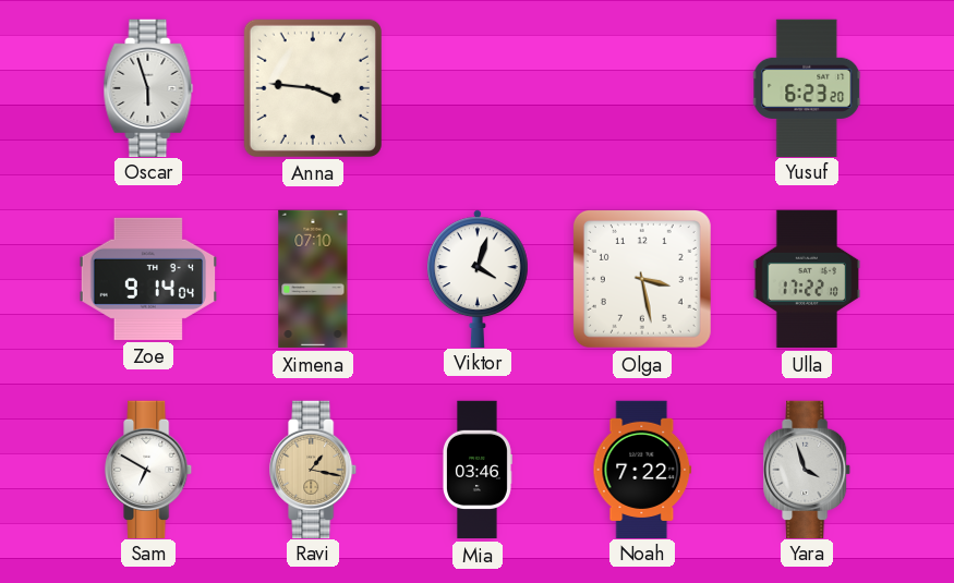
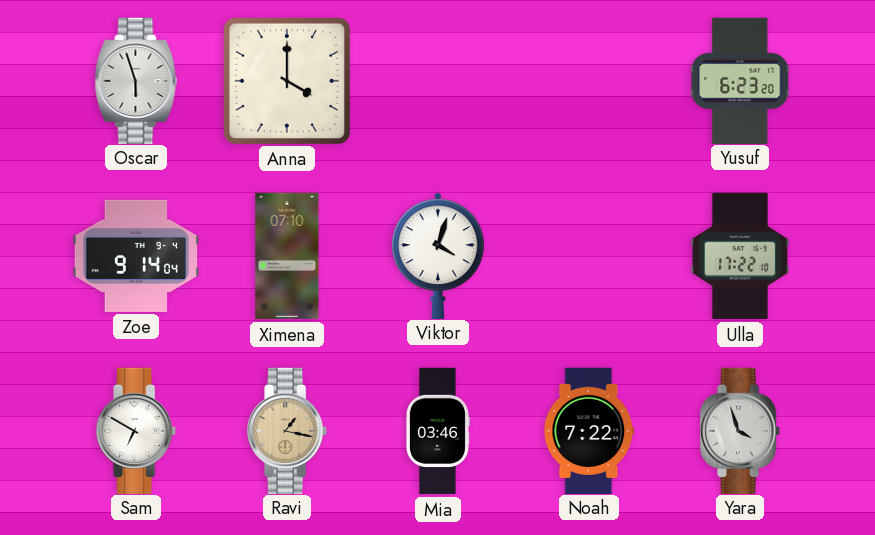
Anna: 3:46 -> 4:00 (287, 81)
Olga: 3:28 -> none (642, 279)
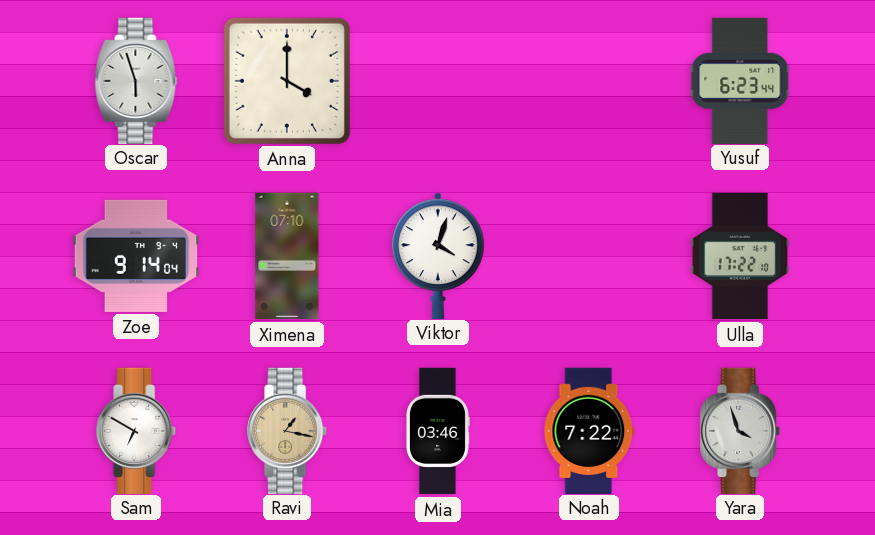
Yusuf: 6:23:20 -> 6:23:44 (740, 80)
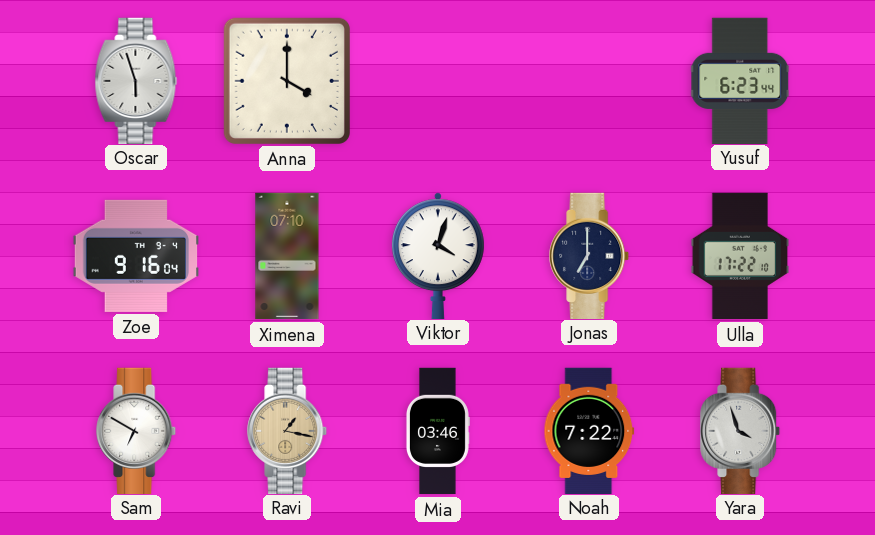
Zoe: 9:14 -> 9:16 (135, 256)
Jonas: none -> 7:00 (590, 255)
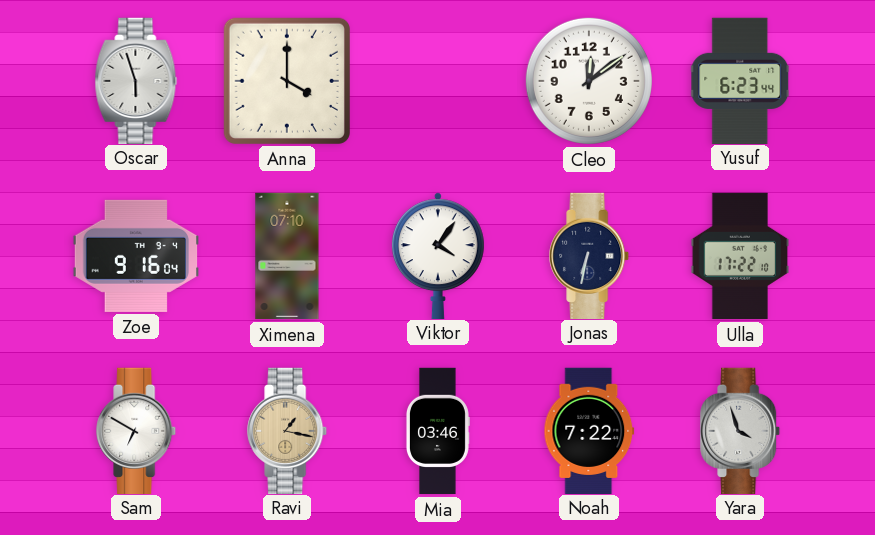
Cleo: none -> 12:09 (589, 81)
Viktor: 4:03 -> 4:06 (438, 255)
Jonas: 7:00 -> 6:32 (590, 255)
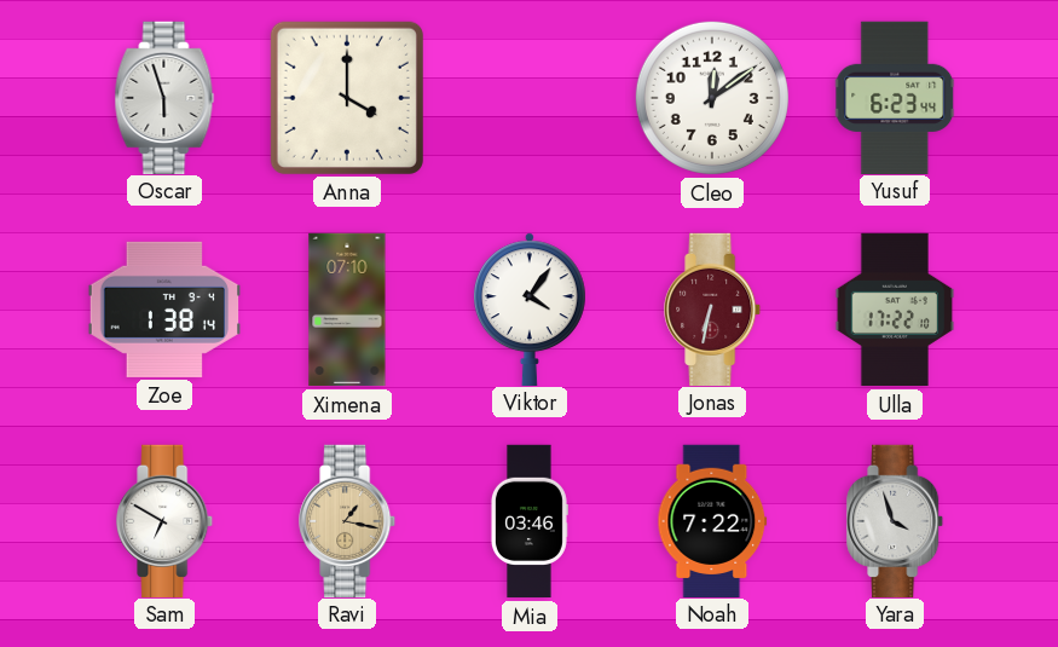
Zoe: 9:16 -> 1:38 (163, 310)
Jonas dial: navy -> burgundy (713, 308)
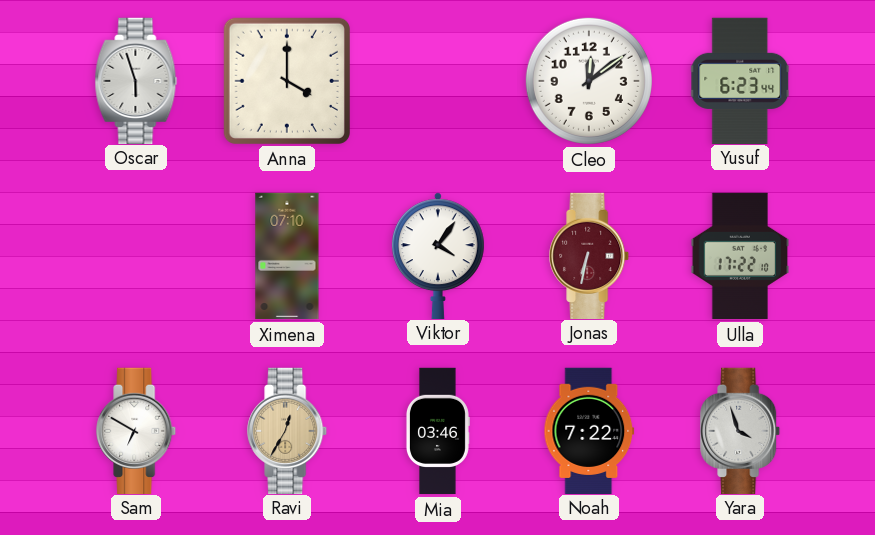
Zoe: 1:38 -> none (163, 310)
Ravi: 1:17 -> 12:35 (288, 430)
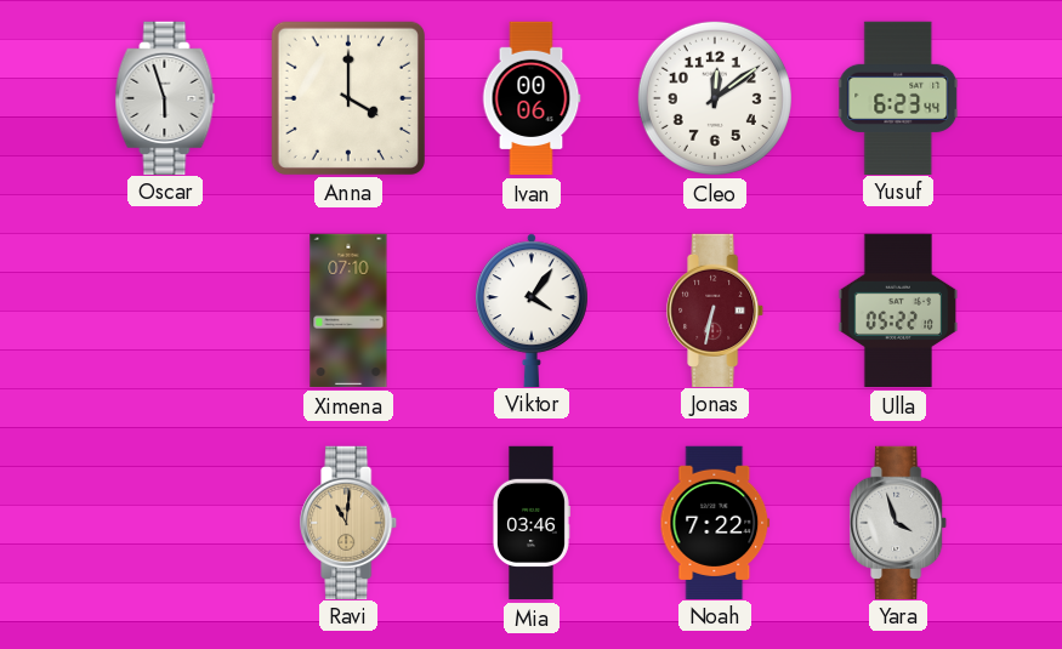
Ivan: none -> 00:06 (532, 98)
Ulla: 17:22 -> 05:22 (898, 311)
Sam: 6:50 -> none (137, 430)
Ravi: 12:35 -> 11:01 (350, 522)
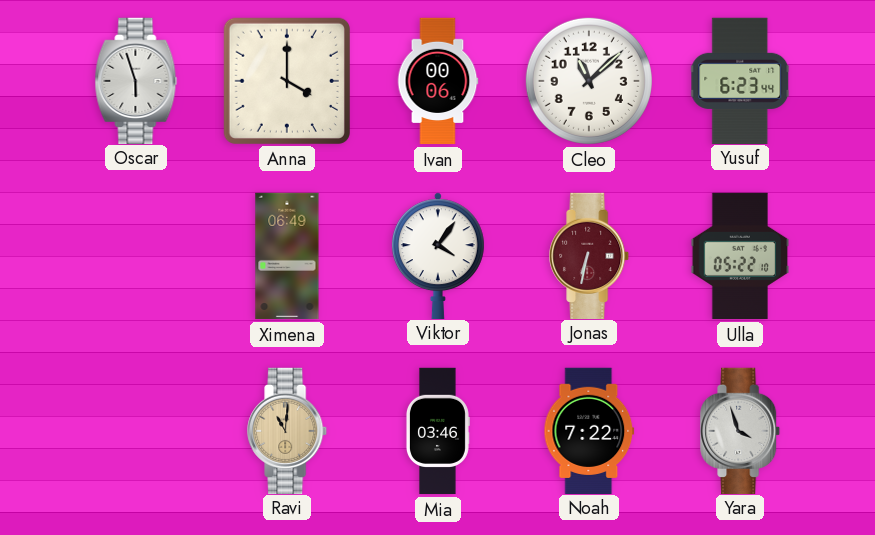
Cleo: 12:09 -> 11:08 (589, 81)
Ximena: 07:10 -> 06:49 (287, 256)
